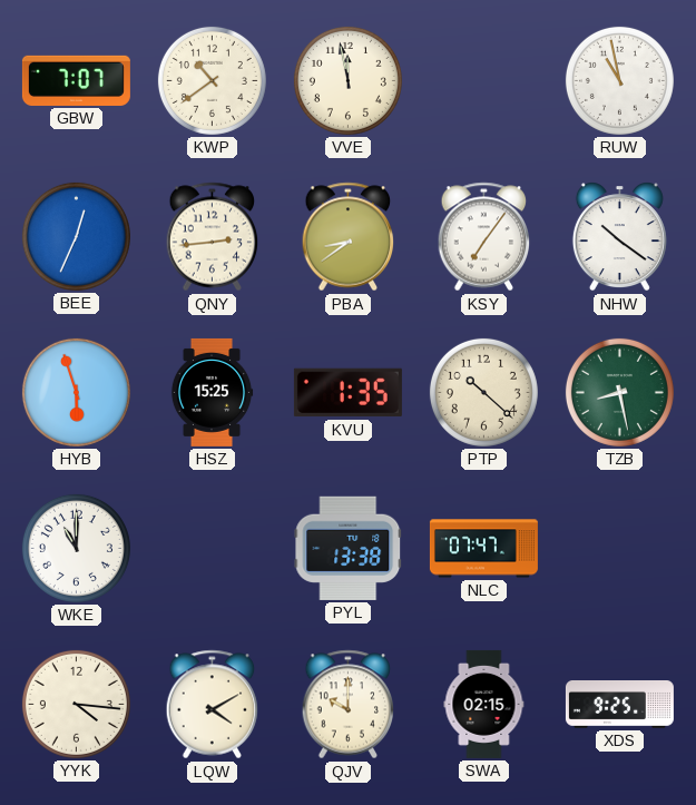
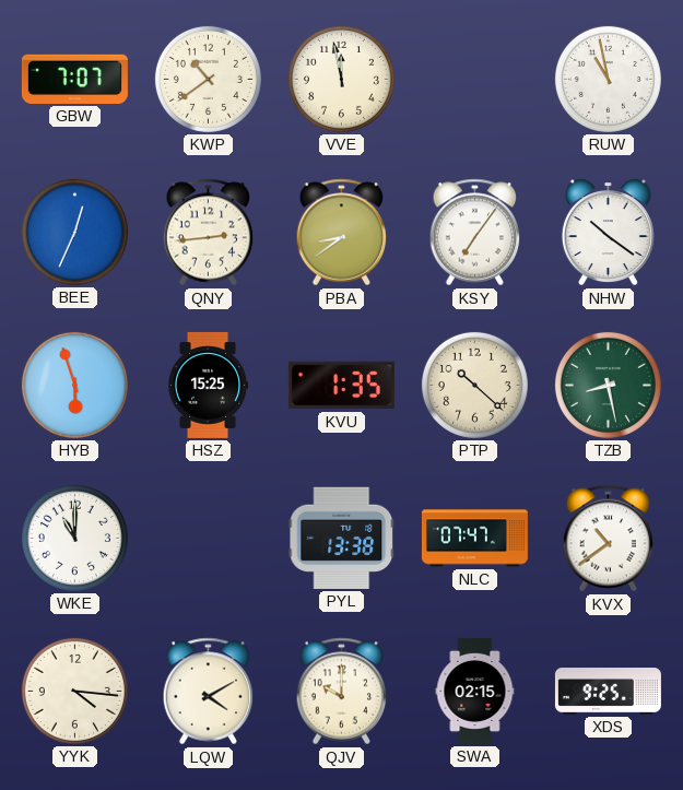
KVX: none -> 10:39 (609, 539)
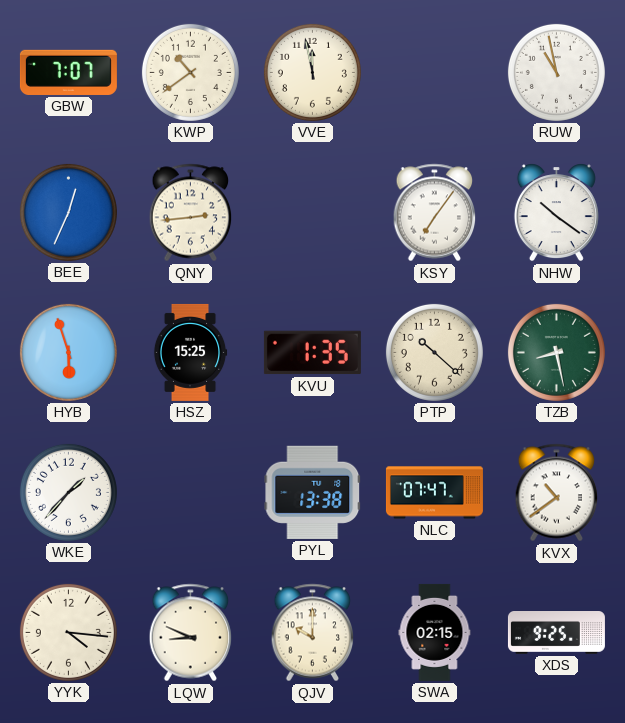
PBA: 8:39 -> none (342, 233)
WKE: 11:00 -> 1:37 (68, 492)
LQW: 4:10 -> 8:49 (191, 633)
